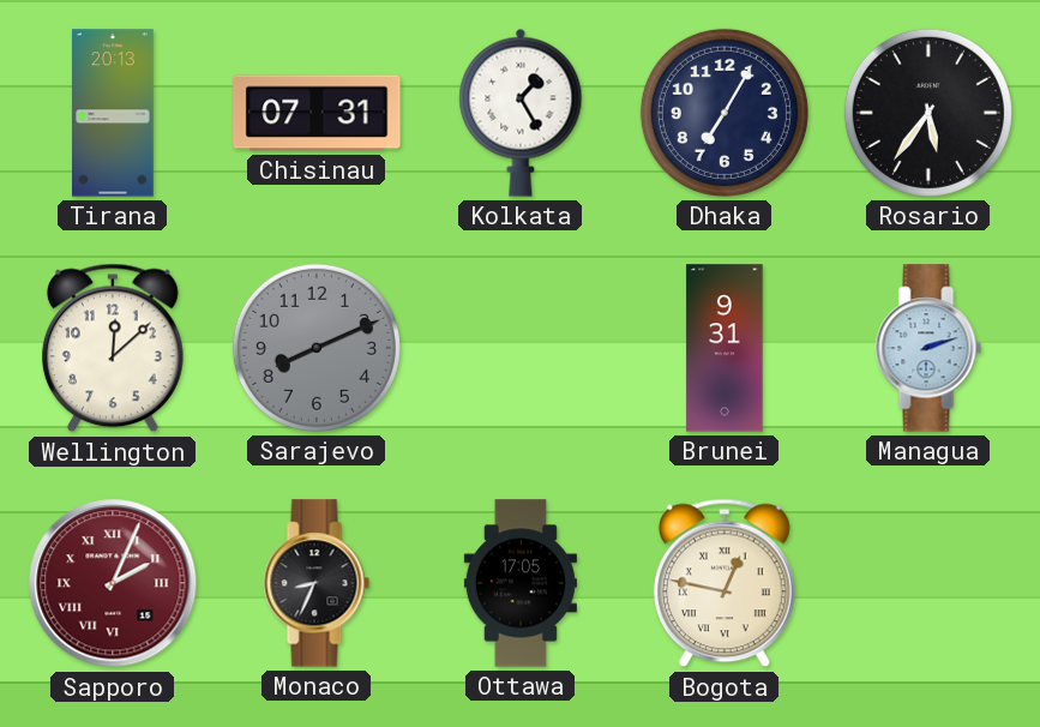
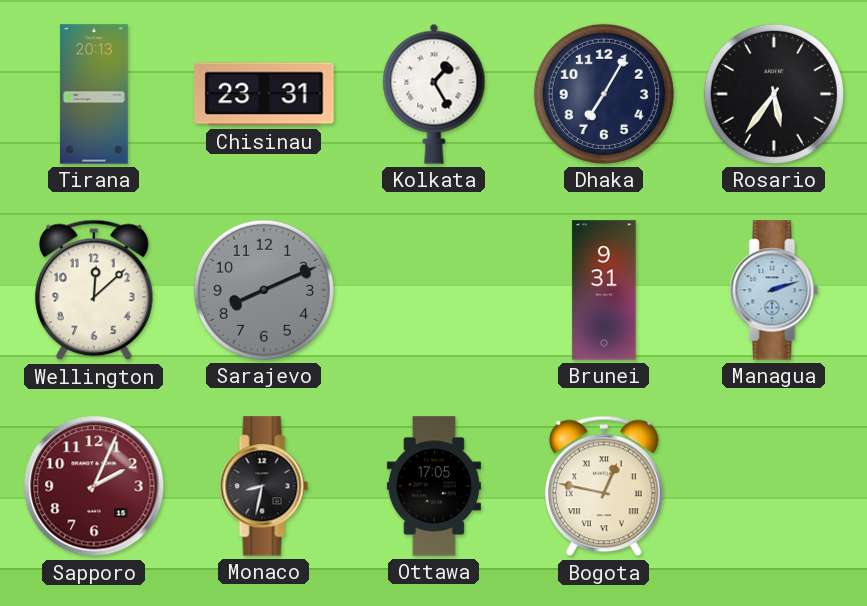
Chisinau: 07:31 -> 23:31 (264, 94)
Sapporo numerals: Roman -> Arabic (94, 486)
Monaco: 8:34 -> 8:32 (264, 486)
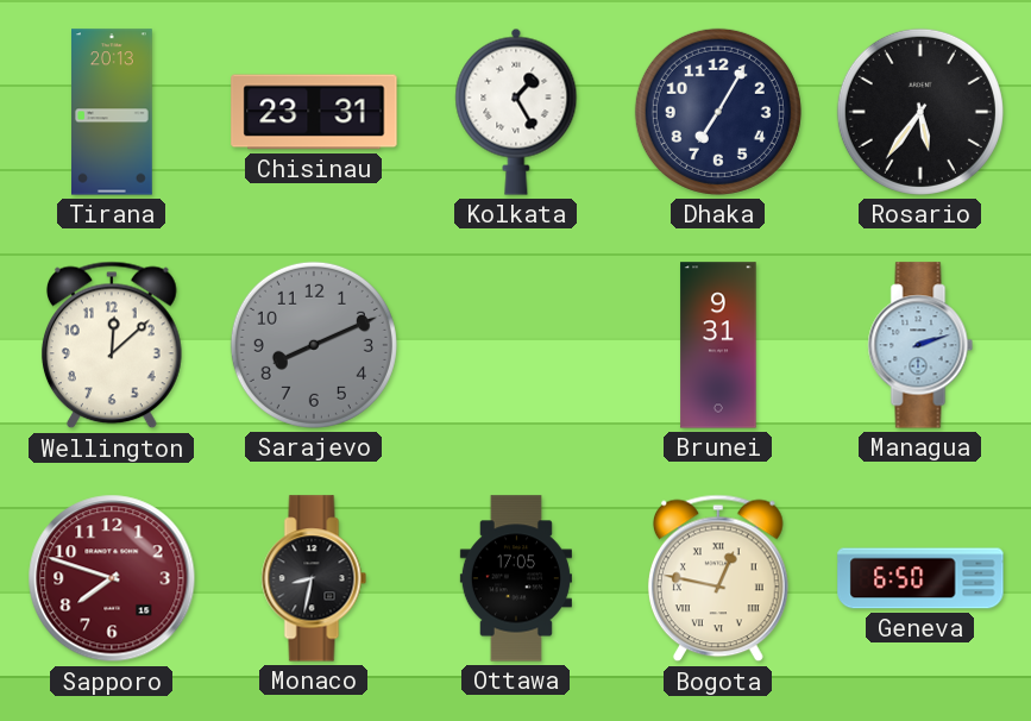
Sapporo: 2:04 -> 7:48 (112, 578)
Geneva: none -> 6:50 (920, 578)
